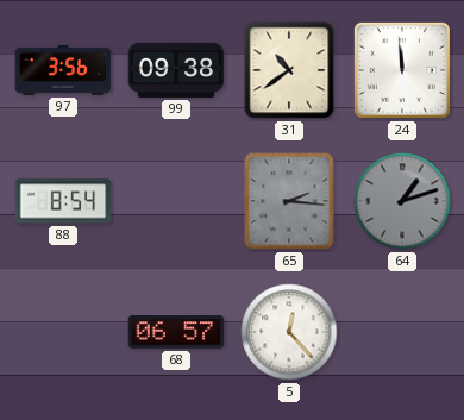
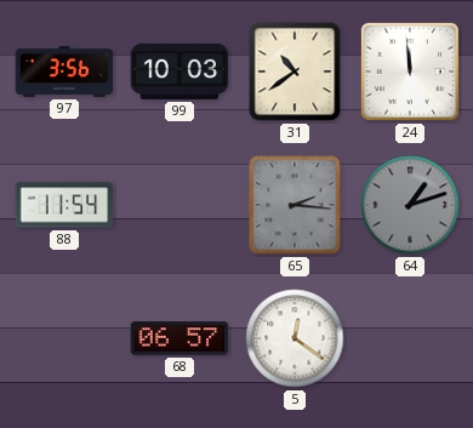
99: 09:38 -> 10:03 (179, 72)
88: 8:54 -> 11:54 (64, 205)
5: 12:23 -> 12:21 (295, 338)
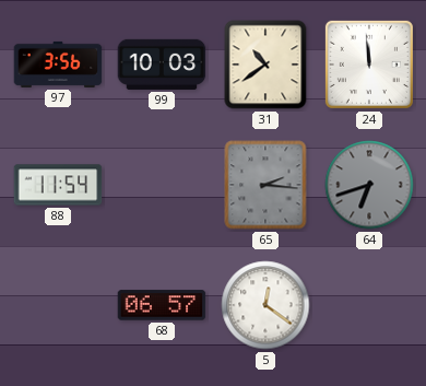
64: 1:12 -> 6:42 (369, 185)
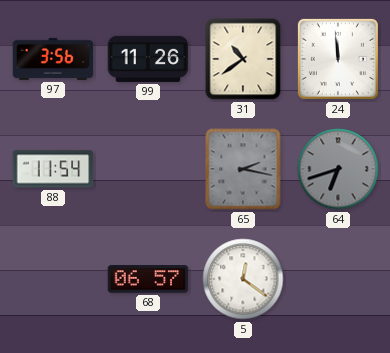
99: 10:03 -> 11:26 (148, 59)
65: 2:16 -> 2:17 (243, 169)
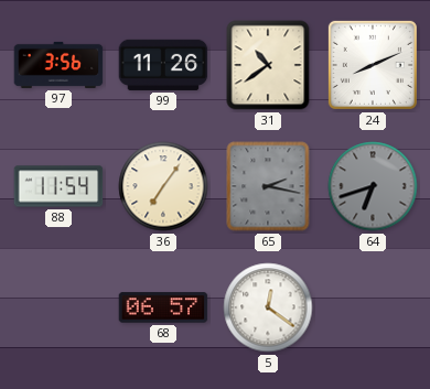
24: 11:59 -> 8:11 (373, 65)
36: none -> 7:06 (163, 186)
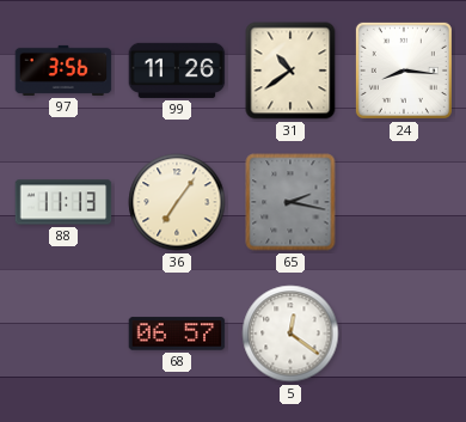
24: 8:11 -> 8:16 (404, 71)
88: 11:54 -> 11:13 (63, 202)
64: 6:42 -> none (373, 186)
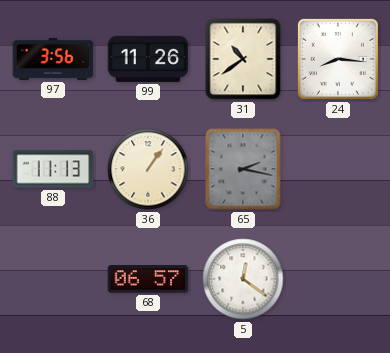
36: 7:06 -> 1:06 (148, 169)
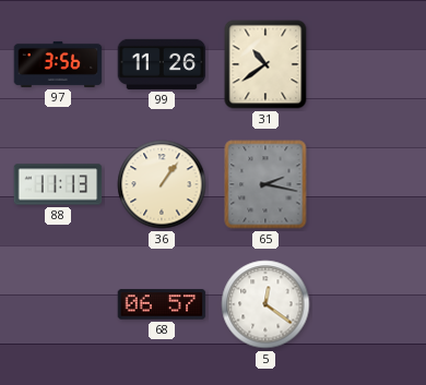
24: 8:16 -> none (338, 59)
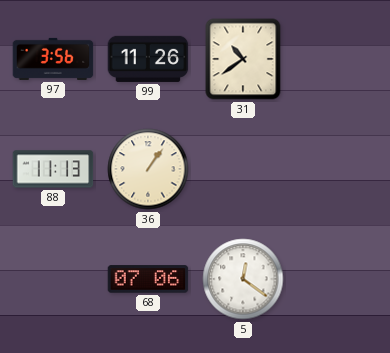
65: 2:17 -> none (265, 184)
68: 06:57 -> 07:06 (148, 279)
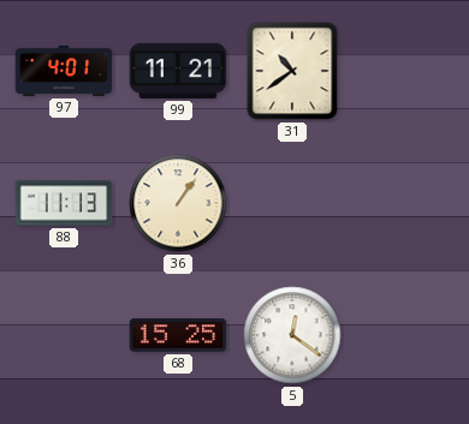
97: 3:56 -> 4:01 (64, 71)
99: 11:26 -> 11:21 (178, 71)
68: 07:06 -> 15:25 (178, 335)
